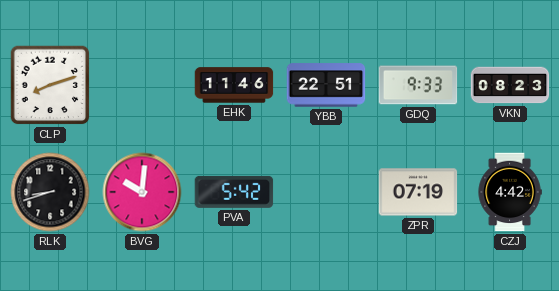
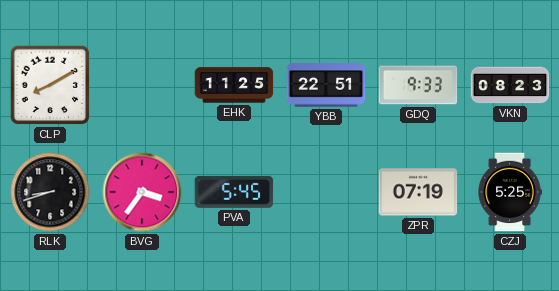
CLP: 8:12 -> 8:10 (50, 85)
EHK: 11:46 -> 11:25 (234, 85)
BVG: 10:01 -> 3:36 (142, 192)
PVA: 5:42 -> 5:45 (234, 192)
CZJ: 4:42 -> 5:25 (510, 192)
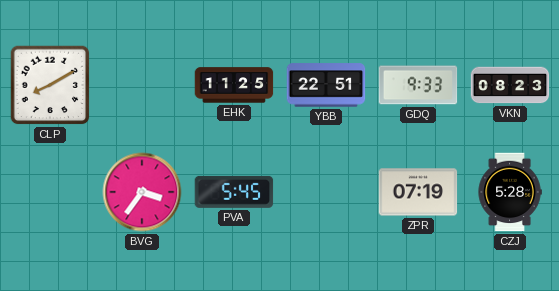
RLK: 8:42 -> none (50, 192)
CZJ: 5:25 -> 5:28 (510, 192)
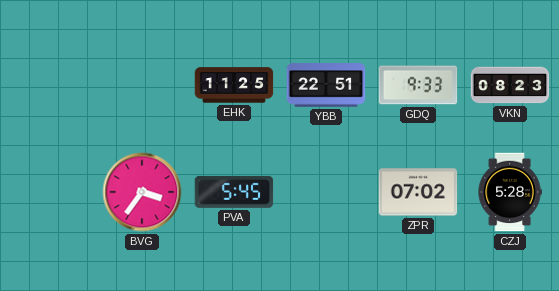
CLP: 8:10 -> none (50, 85)
ZPR: 07:19 -> 07:02 (418, 192)
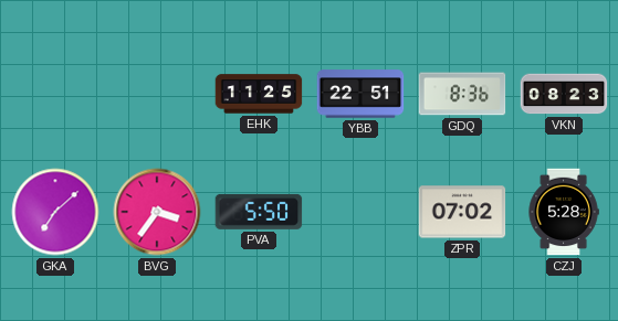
GDQ: 9:33 -> 8:36 (462, 94)
GKA: none -> 7:08 (55, 212)
PVA: 5:45 -> 5:50 (259, 212)
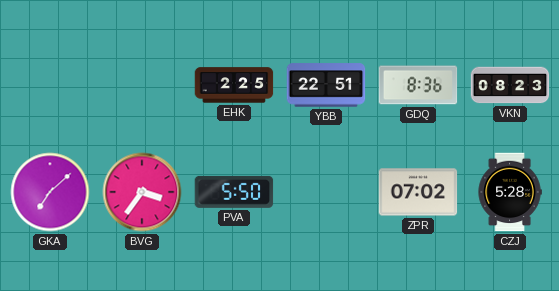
EHK: 11:25 -> 2:25 (234, 85)
